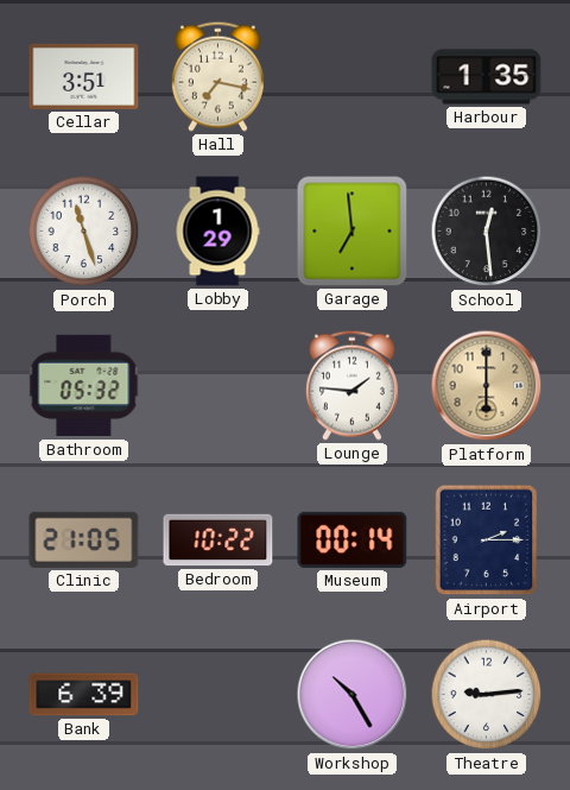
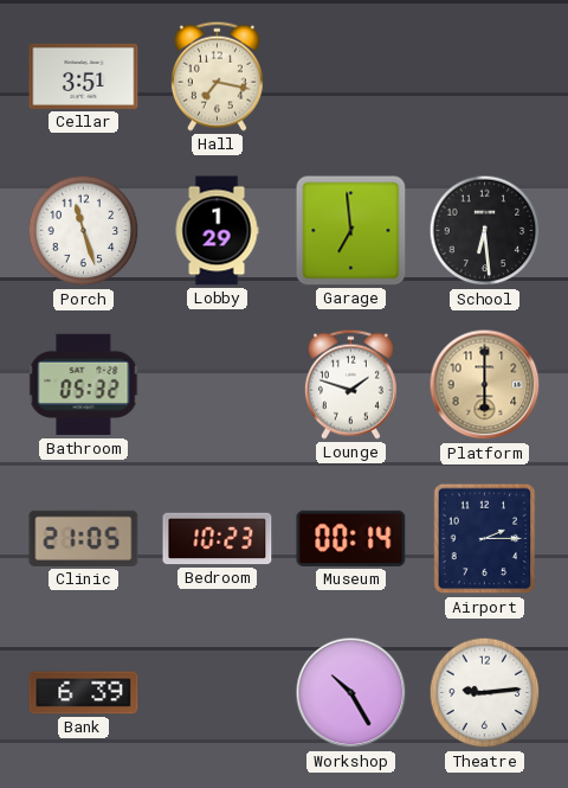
Harbour: 1:35 -> none (487, 77)
School: 12:29 -> 6:29 (485, 231)
Lounge: 1:46 -> 1:48 (350, 384)
Bedroom: 10:22 -> 10:23 (218, 539)
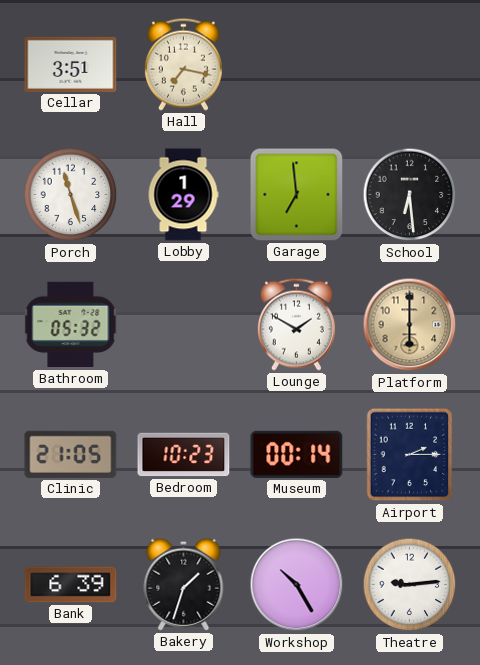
Lounge: 1:48 -> 1:50 (296, 324)
Bakery: none -> 1:33 (184, 584)
